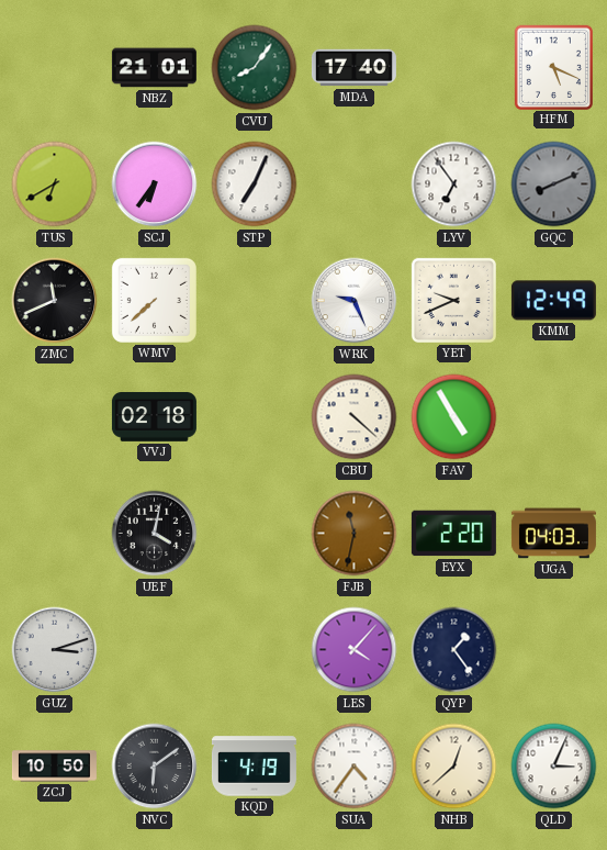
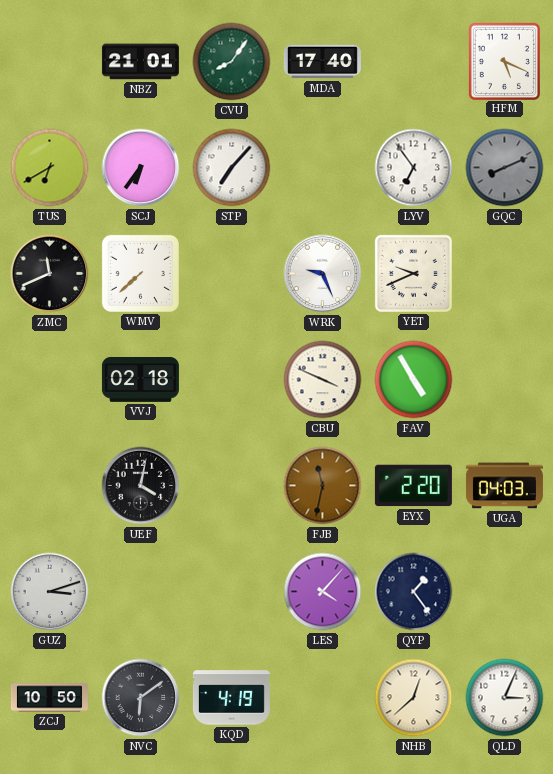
STP: 7:04 -> 7:07 (232, 168)
KMM: 12:49 -> none (553, 301)
CBU: 4:22 -> 3:49 (323, 380)
SUA: 4:36 -> none (355, 767)
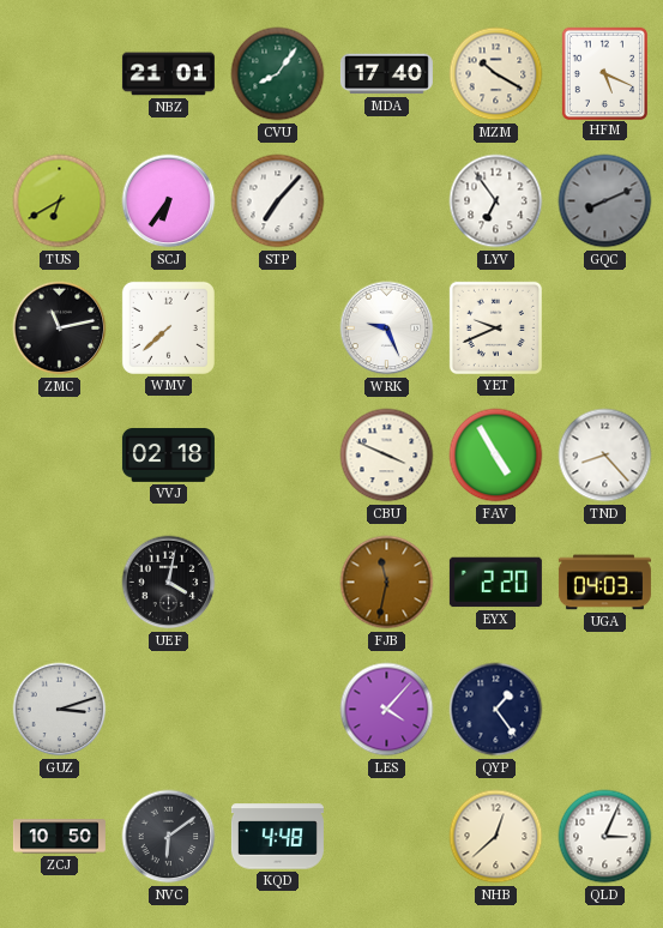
MZM: none -> 10:20 (496, 74)
ZMC: 11:41 -> 11:13 (60, 329)
TND: none -> 8:23 (605, 456)
KQD: 4:19 -> 4:48 (277, 837)
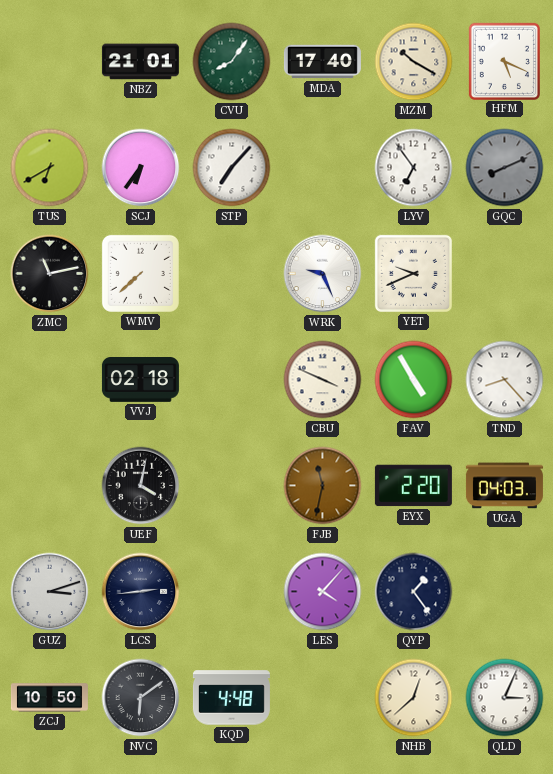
LCS: none -> 2:44 (141, 592)
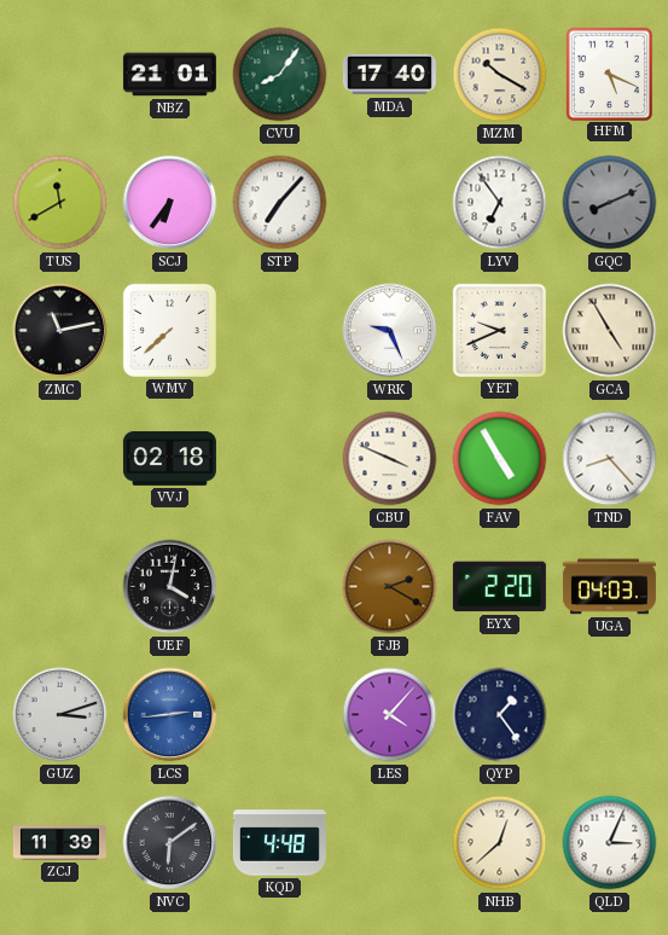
TUS: 6:40 -> 11:40 (60, 203)
GCA: none -> 4:55 (610, 331)
FJB: 11:32 -> 2:20 (390, 587)
LCS dial: navy -> blue (170, 715)
ZCJ: 10:50 -> 11:39 (59, 843)
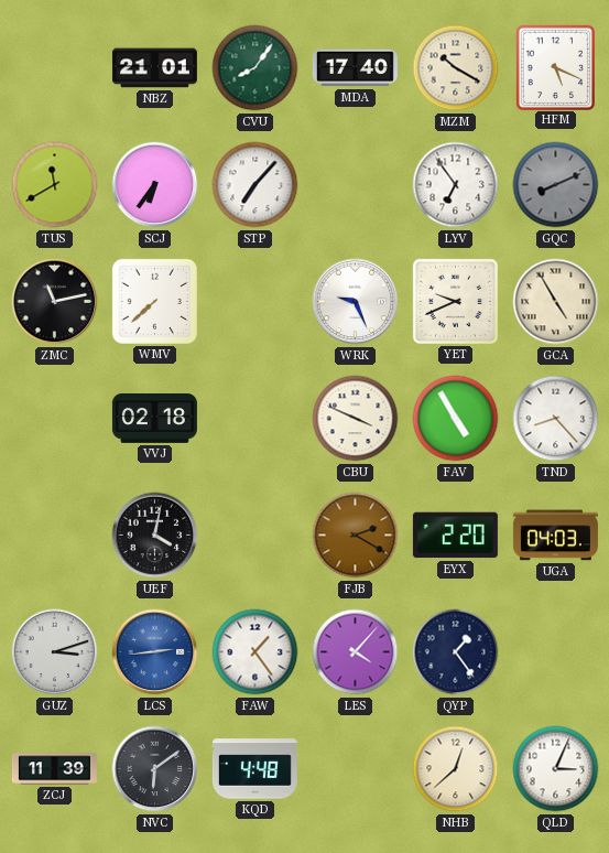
FAW: none -> 1:24 (255, 652)
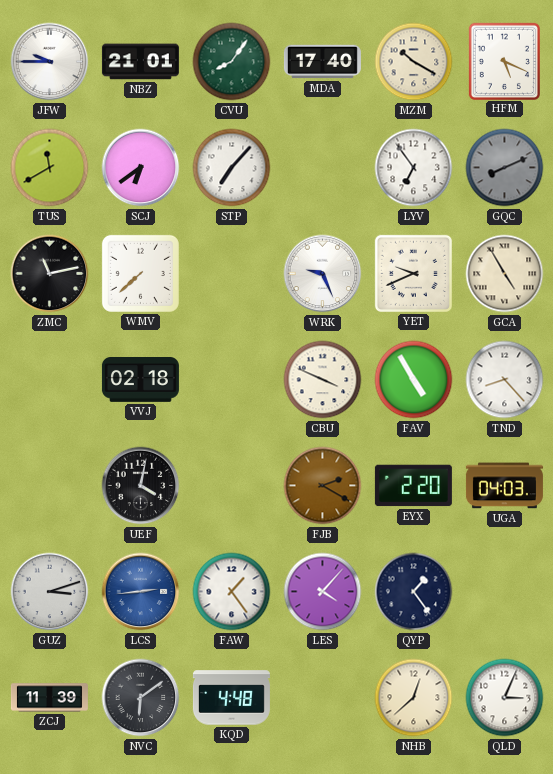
JFW: none -> 9:45 (50, 62)
SCJ: 6:36 -> 6:39 (141, 168)
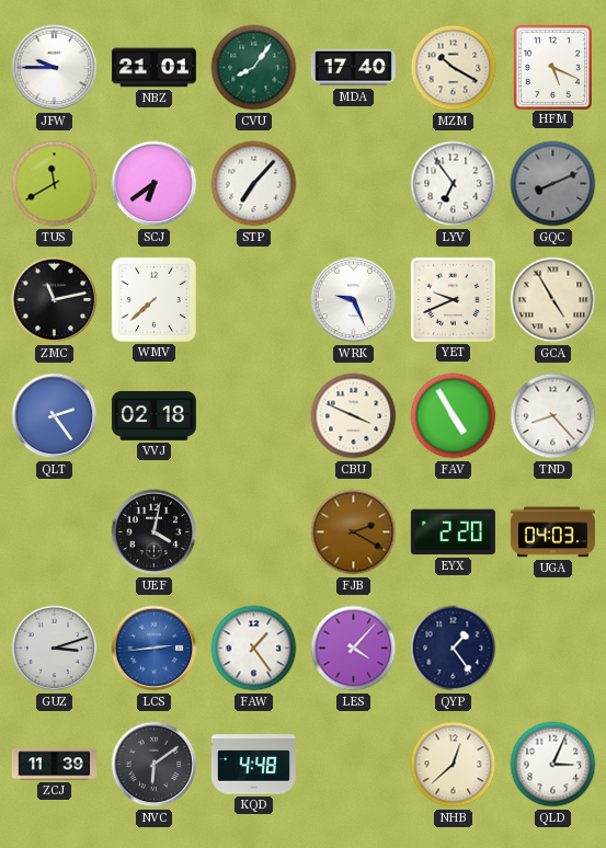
QLT: none -> 2:24 (55, 416)
